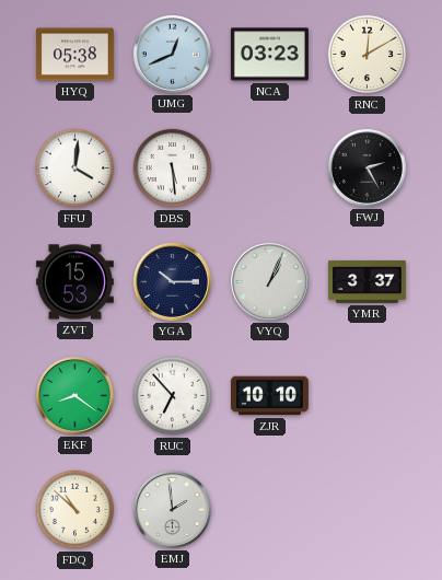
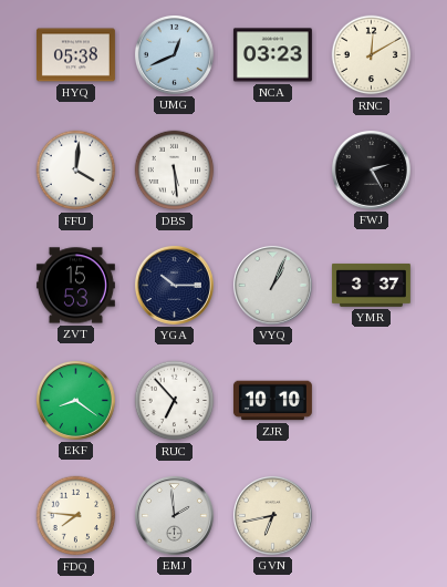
FDQ: 10:52 -> 7:46 (76, 516)
GVN: none -> 6:43 (272, 515)
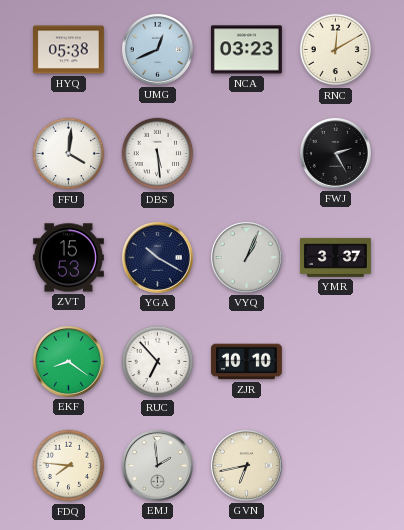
YGA: 10:15 -> 10:20 (157, 257)
